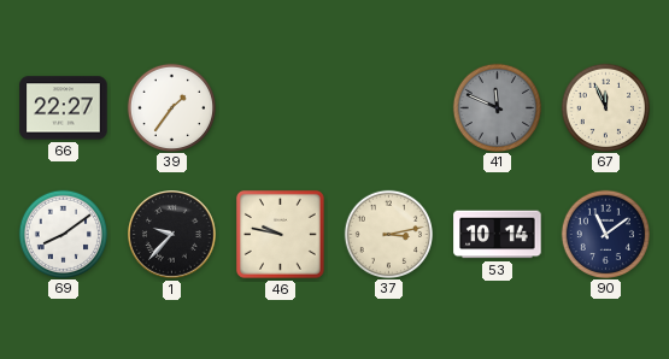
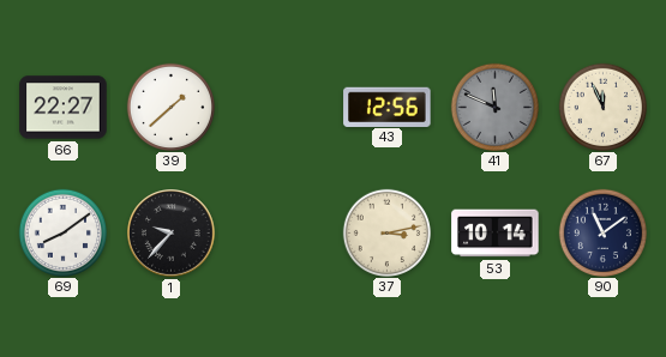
39: 1:36 -> 1:38 (170, 107)
43: none -> 12:56 (388, 107)
46: 9:47 -> none (280, 234)
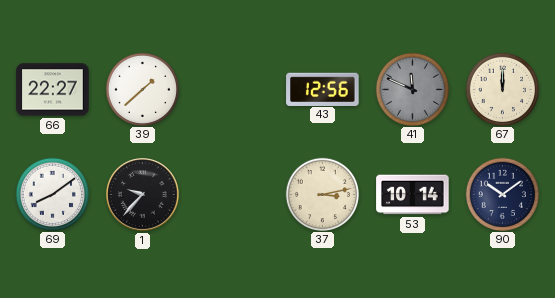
67: 11:56 -> 12:00 (502, 89)
90: 11:09 -> 10:09 (502, 194)
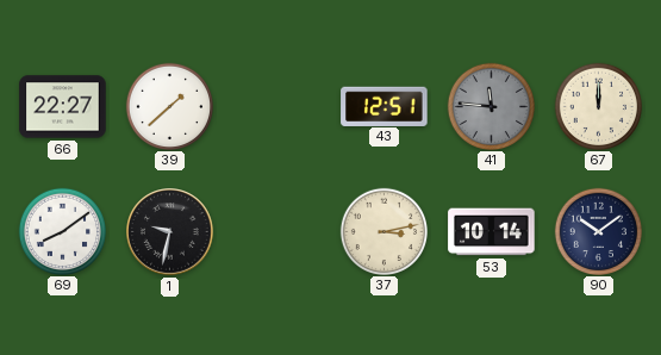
43: 12:56 -> 12:51 (385, 106)
41: 11:49 -> 11:46 (491, 106)
1: 9:37 -> 9:32 (170, 232)
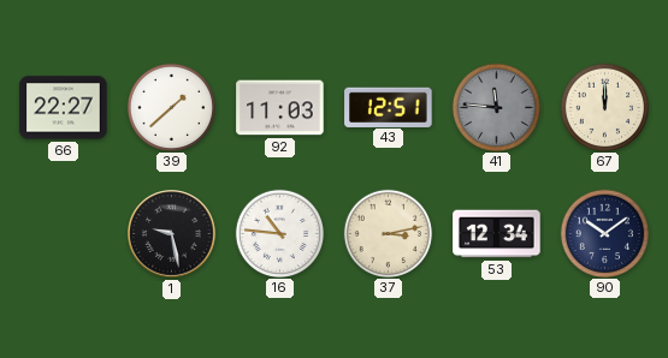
92: none -> 11:03 (280, 108)
69: 8:09 -> none (62, 231)
1: 9:32 -> 9:28 (172, 234)
16: none -> 10:46 (279, 233)
53: 10:14 -> 12:34 (497, 234)
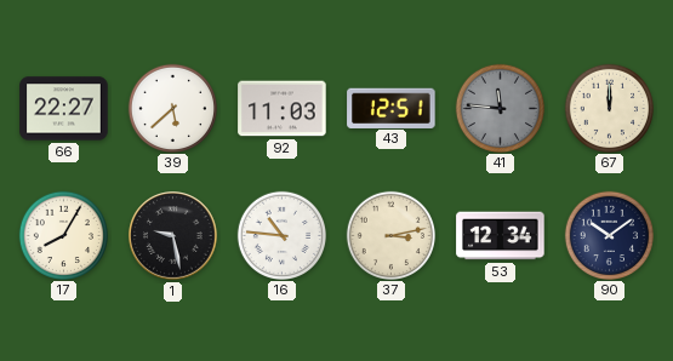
39: 1:38 -> 5:38 (172, 108)
17: none -> 8:05 (63, 235)
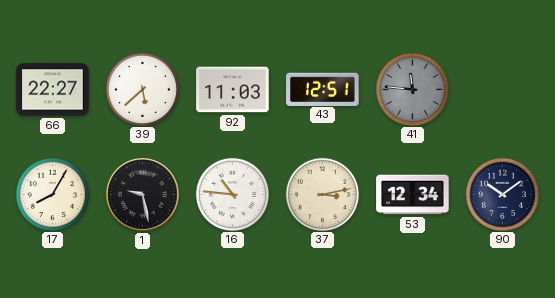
67: 12:00 -> none (609, 108)
